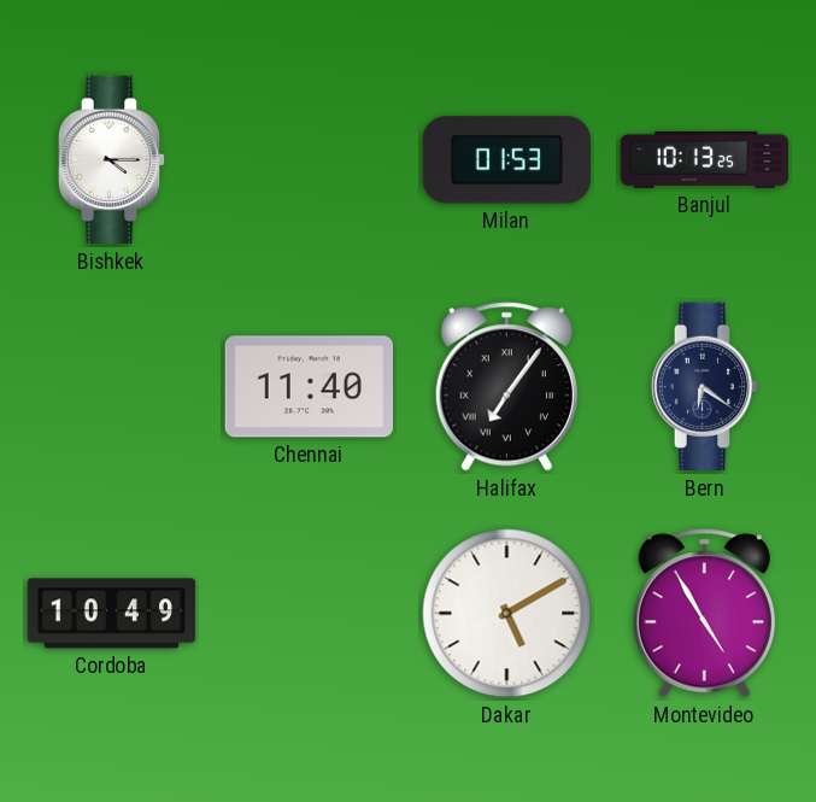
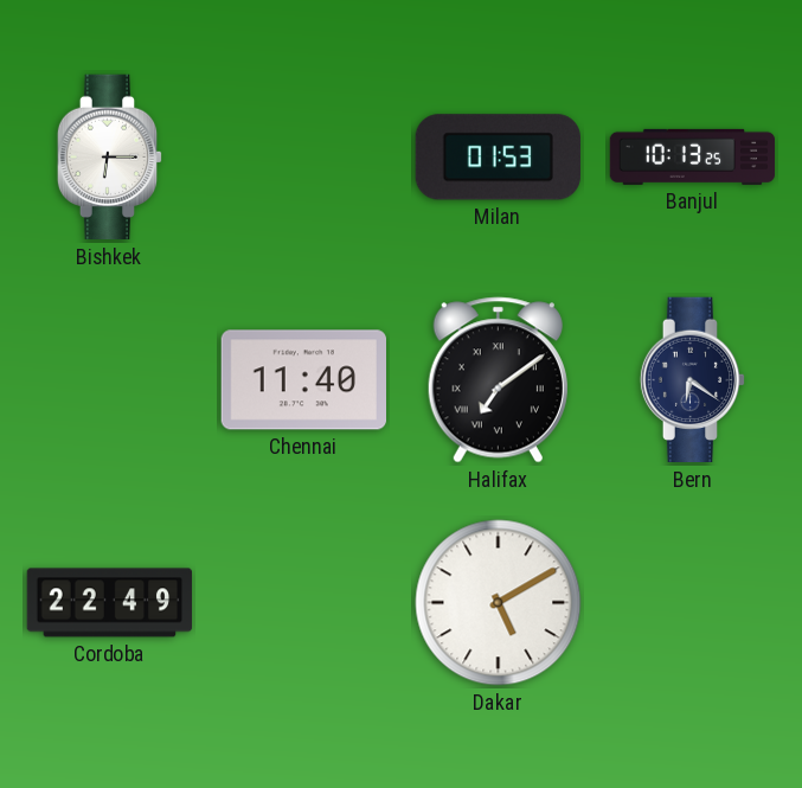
Bishkek: 4:15 -> 6:15 (110, 158)
Halifax: 7:06 -> 7:09 (498, 380)
Cordoba: 10:49 -> 22:49 (110, 603)
Montevideo: 4:55 -> none (704, 614)
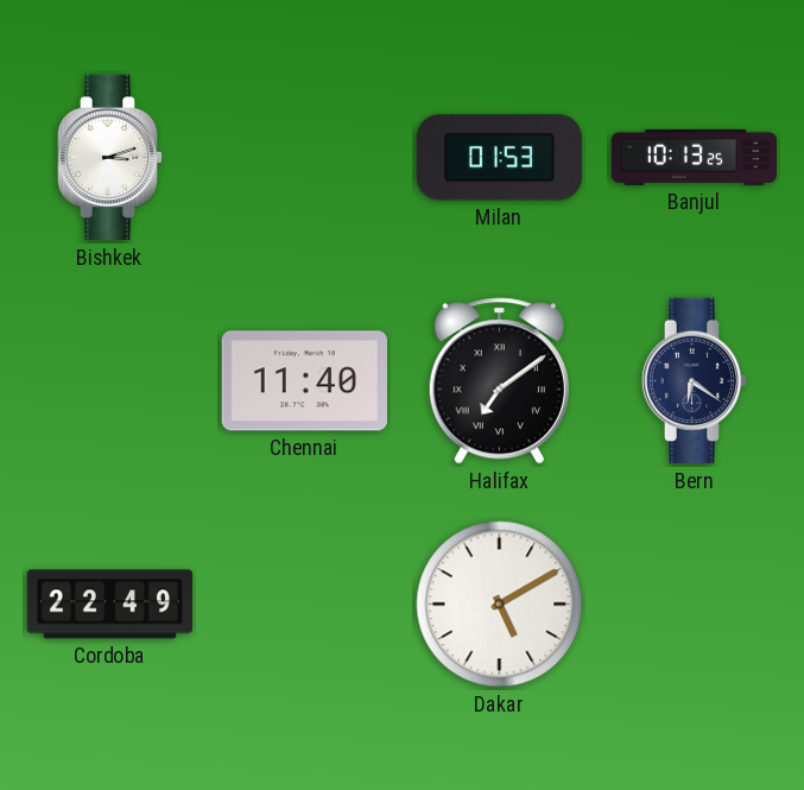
Bishkek: 6:15 -> 3:12 (110, 158)
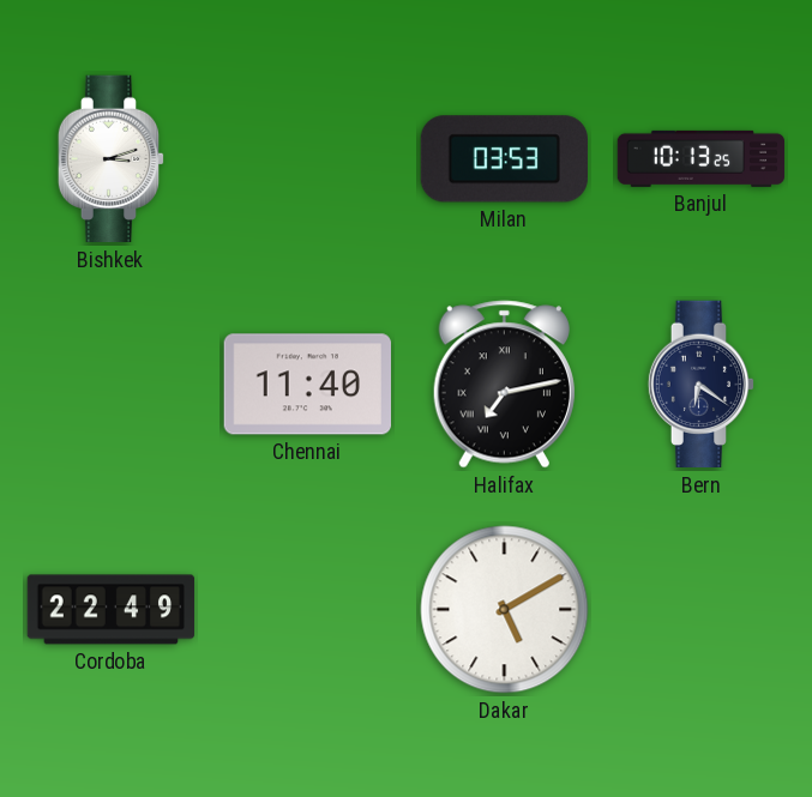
Milan: 01:53 -> 03:53 (504, 159)
Halifax: 7:09 -> 7:13 (504, 385)
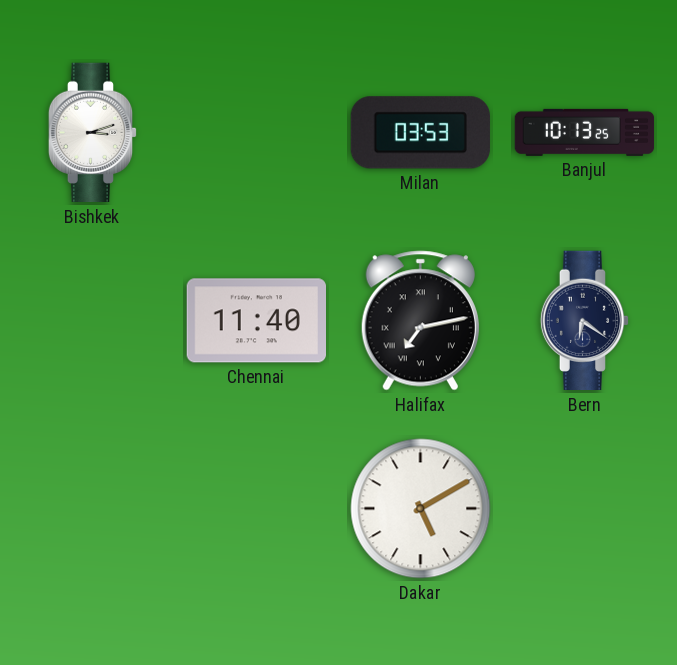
Cordoba: 22:49 -> none (112, 610)
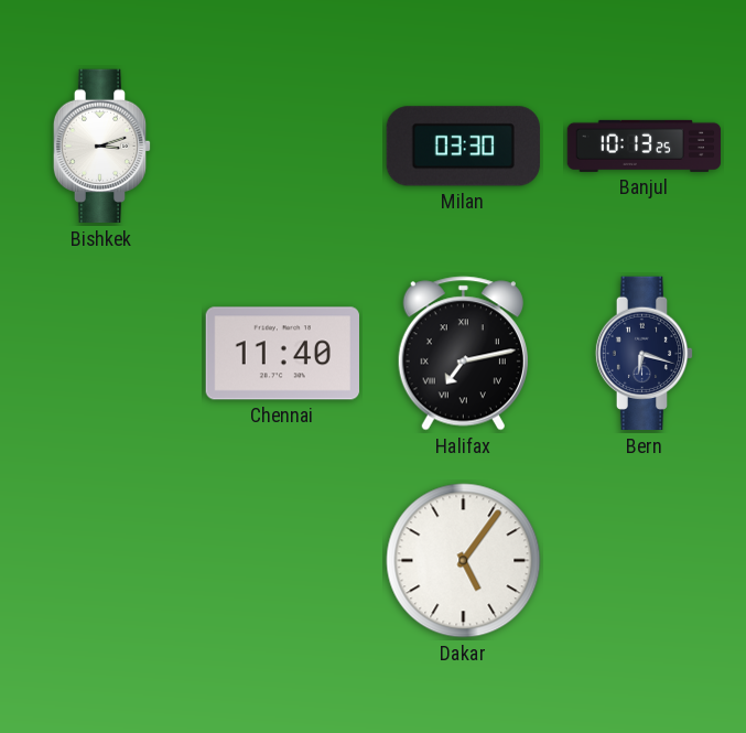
Milan: 03:53 -> 03:30 (463, 147)
Bern: 6:21 -> 6:18 (645, 354)
Dakar: 5:10 -> 5:06 (464, 561)
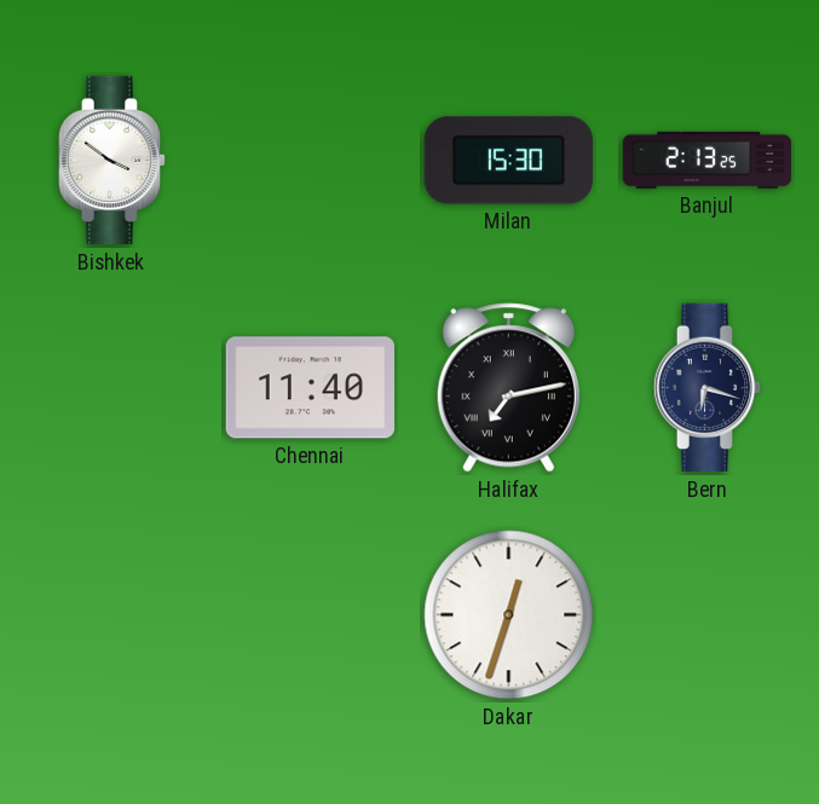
Bishkek: 3:12 -> 3:51 (113, 161)
Milan: 03:30 -> 15:30 (508, 161)
Banjul: 10:13 -> 2:13 (708, 160)
Dakar: 5:06 -> 12:33 (509, 615)
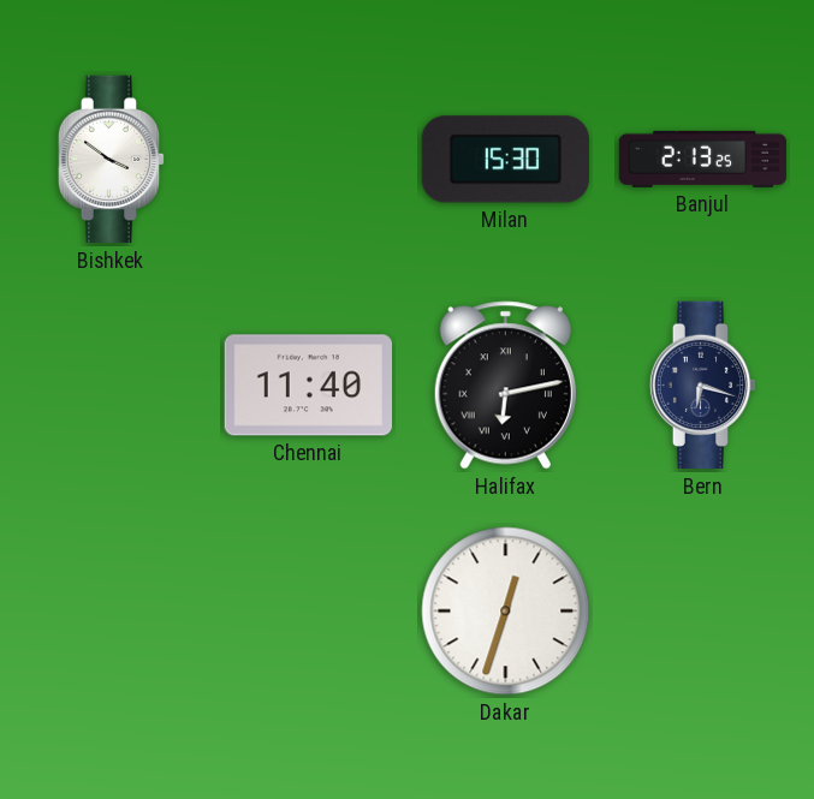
Halifax: 7:13 -> 6:13 (505, 386)
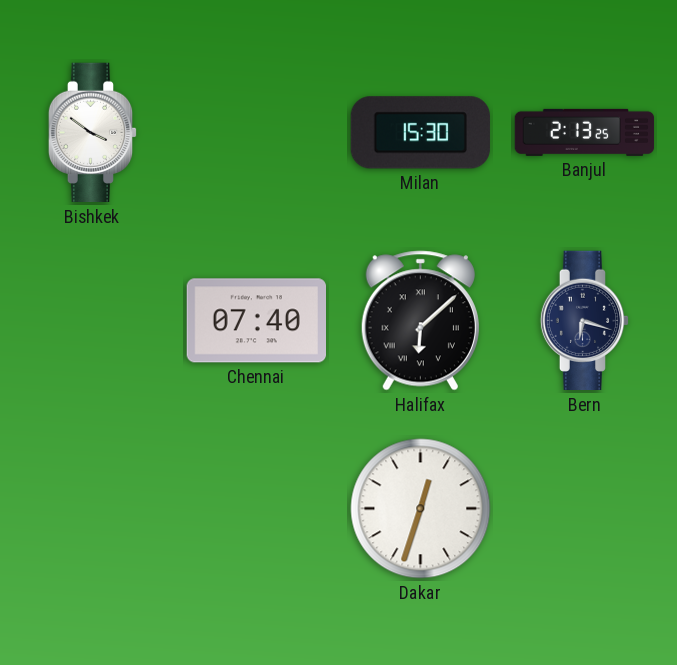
Chennai: 11:40 -> 07:40 (256, 321)
Halifax: 6:13 -> 6:08 (420, 321)
